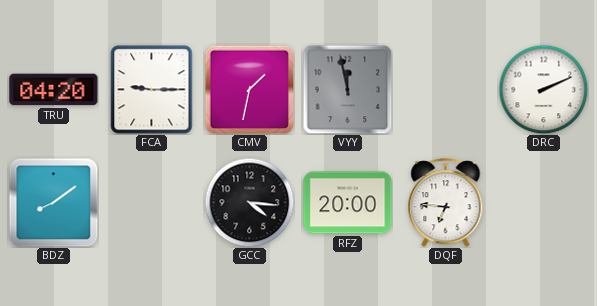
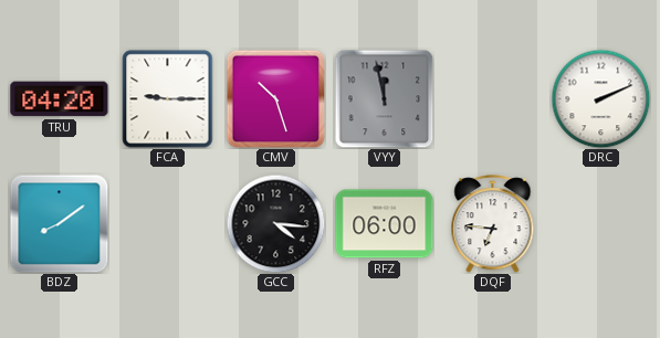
CMV: 1:32 -> 10:27 (275, 98)
RFZ: 20:00 -> 06:00 (385, 224)
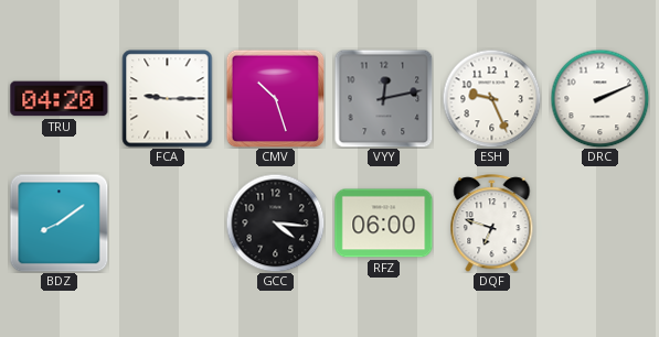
VYY: 11:58 -> 12:13 (383, 98)
ESH: none -> 9:26 (491, 98)
DQF: 6:46 -> 6:48 (492, 224)
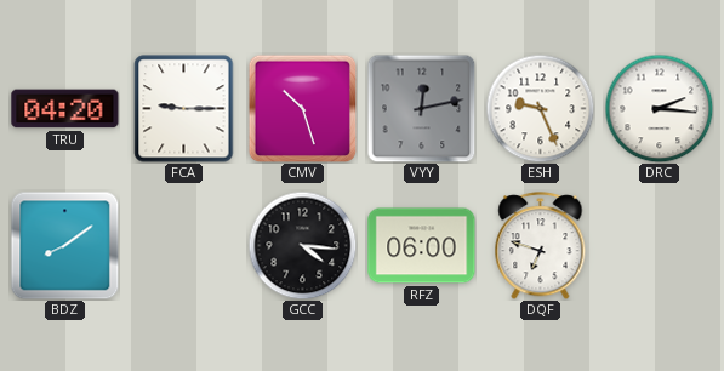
DRC: 2:11 -> 2:16 (659, 108)
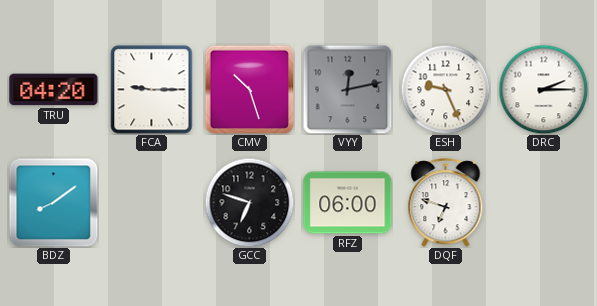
DRC: 2:16 -> 2:15 (543, 89)
GCC: 4:16 -> 6:48 (249, 202)
